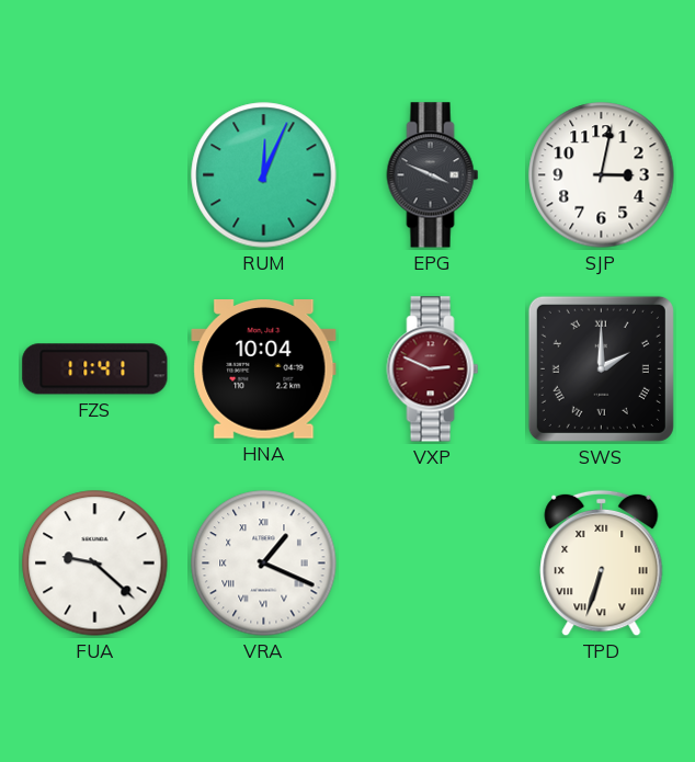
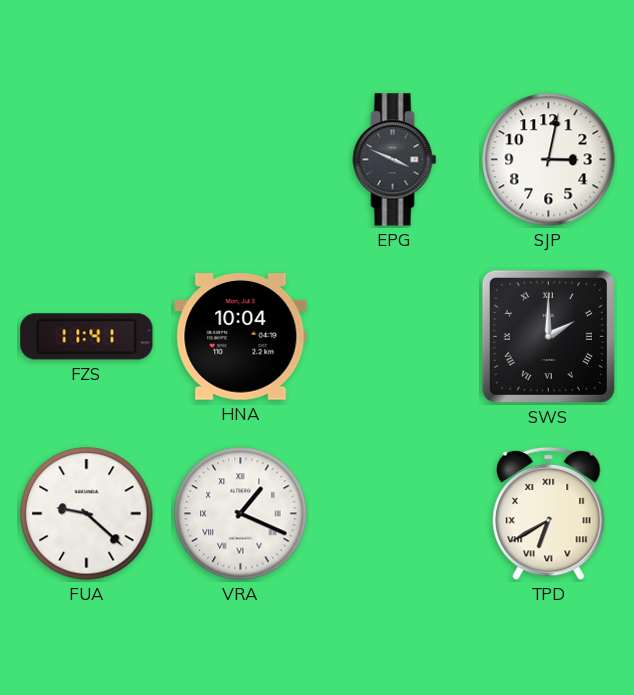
RUM: 12:04 -> none (264, 175)
VXP: 2:49 -> none (433, 369)
TPD: 6:33 -> 6:40 (549, 514)
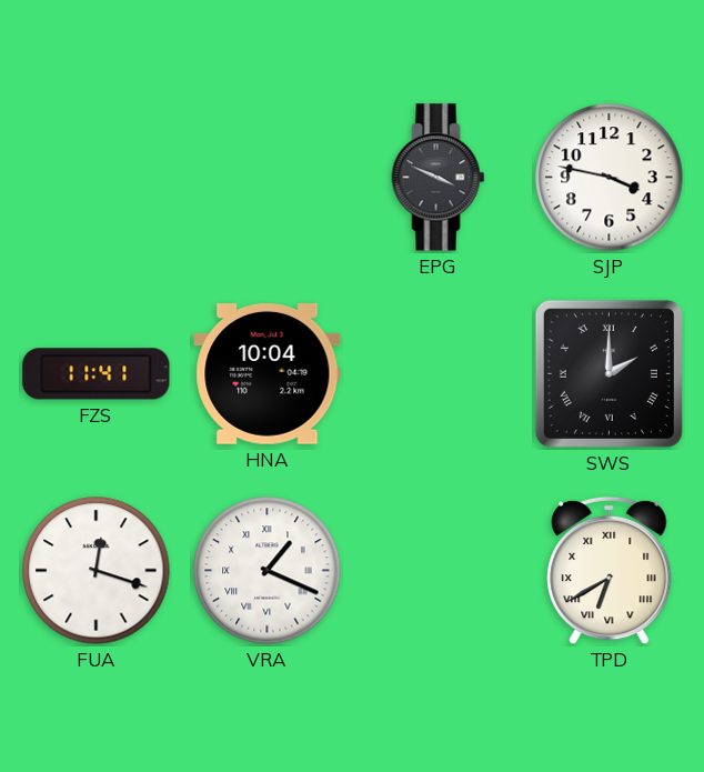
SJP: 3:02 -> 3:47 (610, 178)
FUA: 9:22 -> 12:18 (97, 571)
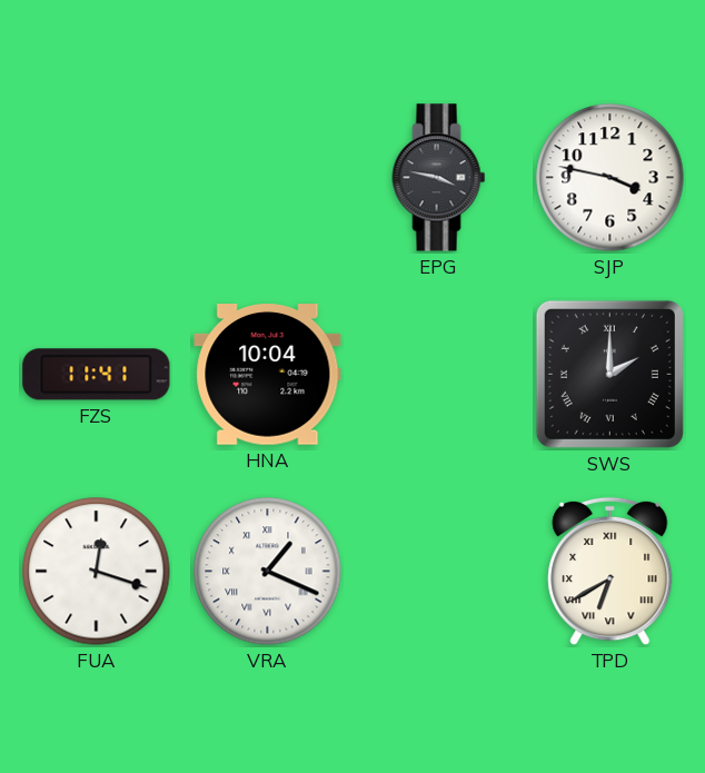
EPG: 3:49 -> 3:47 (439, 178)
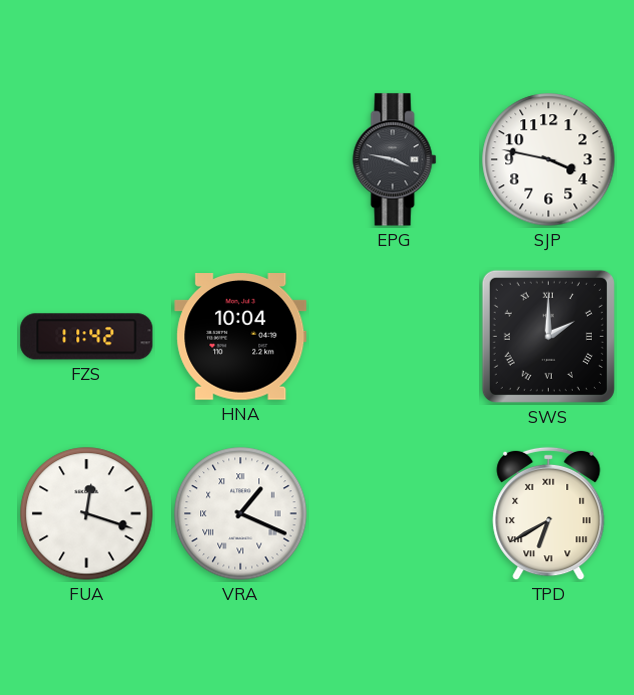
FZS: 11:41 -> 11:42 (87, 337)
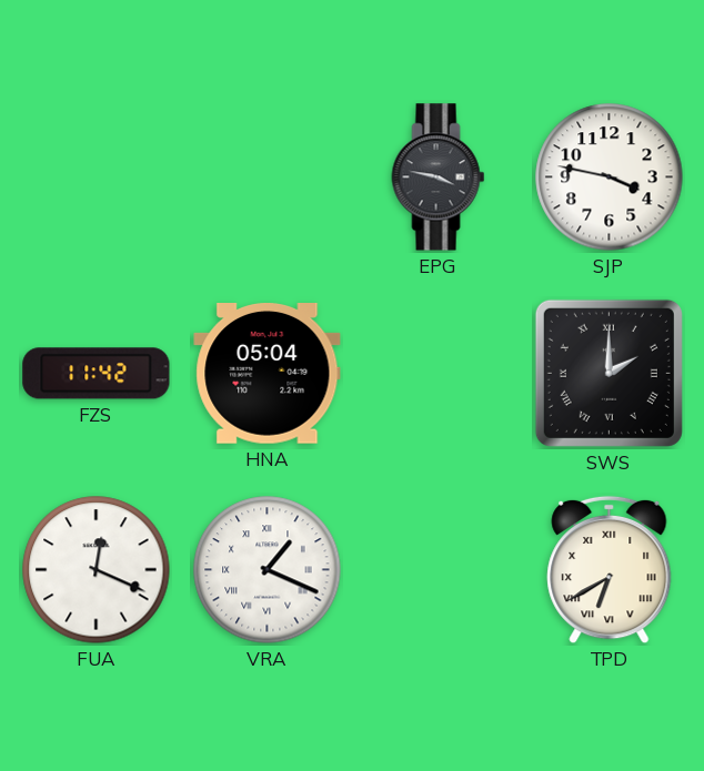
HNA: 10:04 -> 05:04 (268, 374)
FUA: 12:18 -> 12:19 (97, 570)
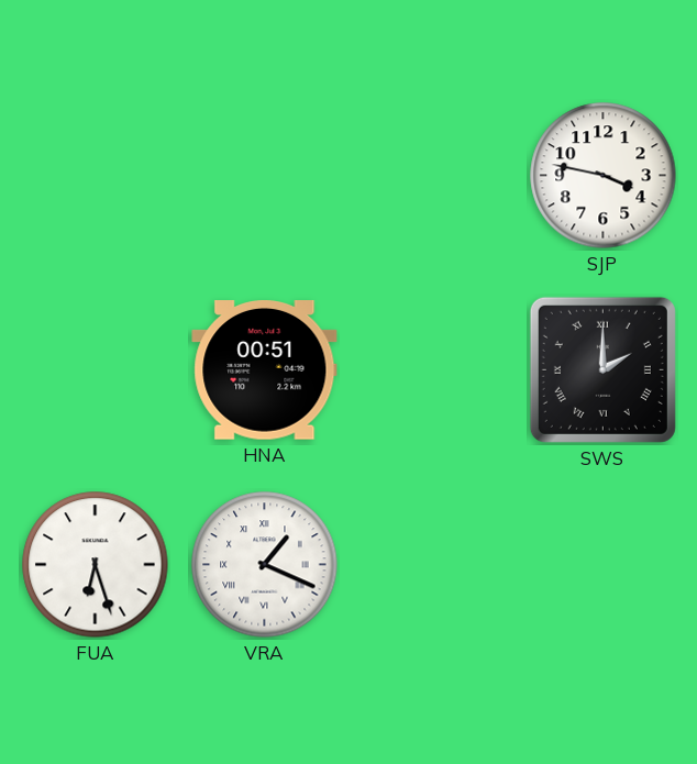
EPG: 3:47 -> none (439, 177)
FZS: 11:42 -> none (97, 374)
HNA: 05:04 -> 00:51 (265, 370)
FUA: 12:19 -> 6:27 (96, 565)
TPD: 6:40 -> none (610, 570)
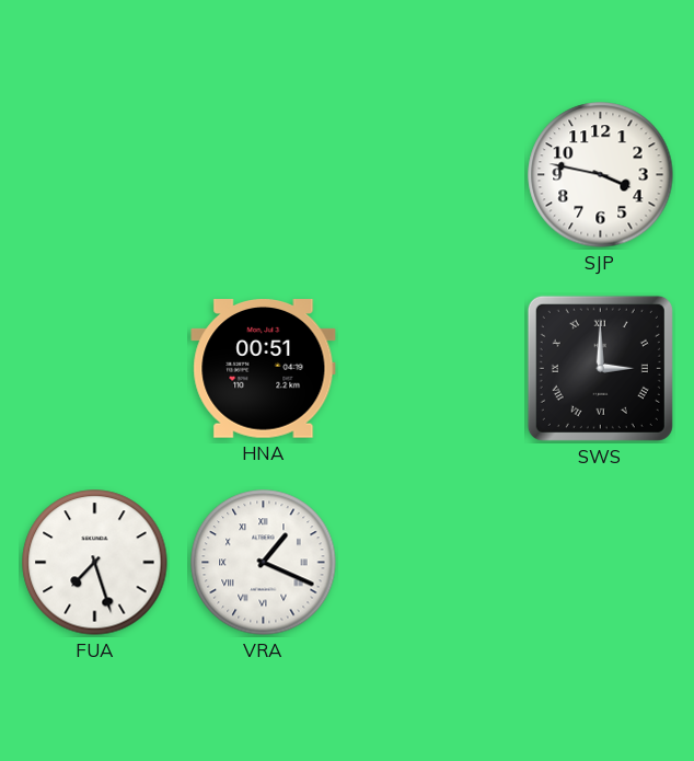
SWS: 2:00 -> 3:00 (600, 368)
FUA: 6:27 -> 7:27 (95, 563)
